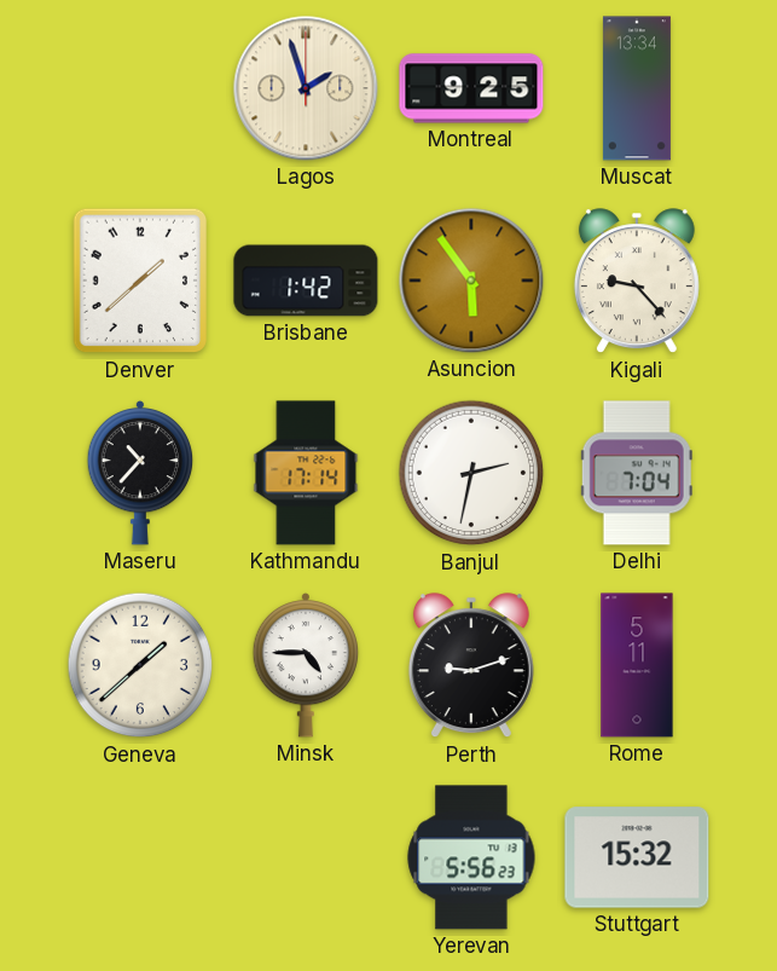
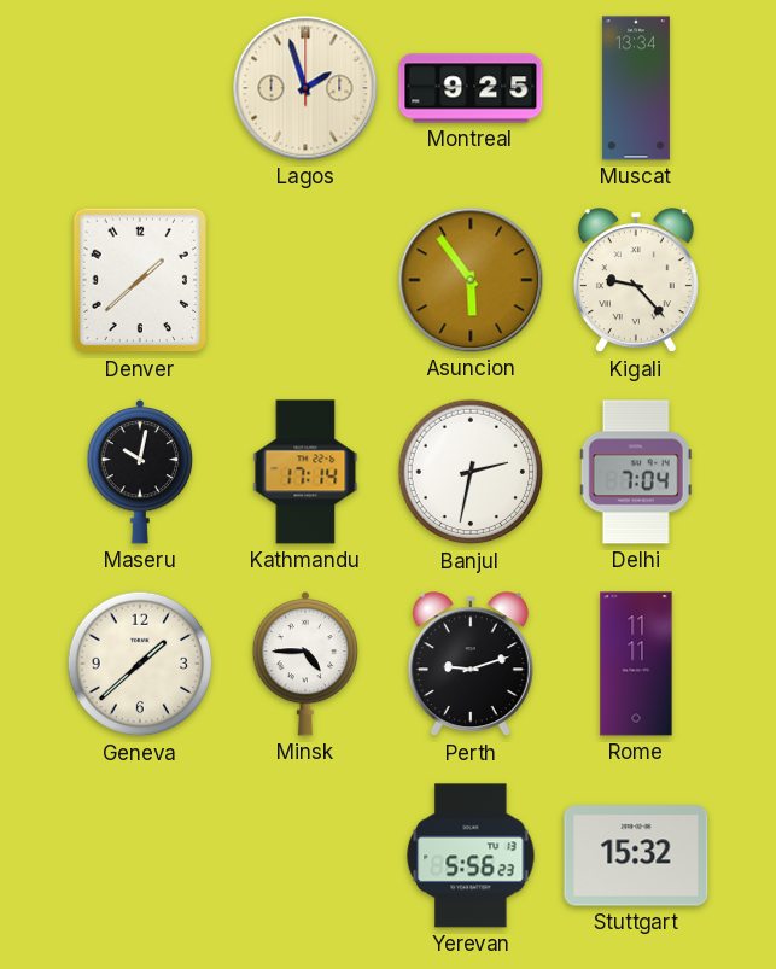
Brisbane: 1:42 -> none (306, 281)
Maseru: 10:37 -> 10:02 (140, 472)
Rome: 5:11 -> 11:11 (636, 664)
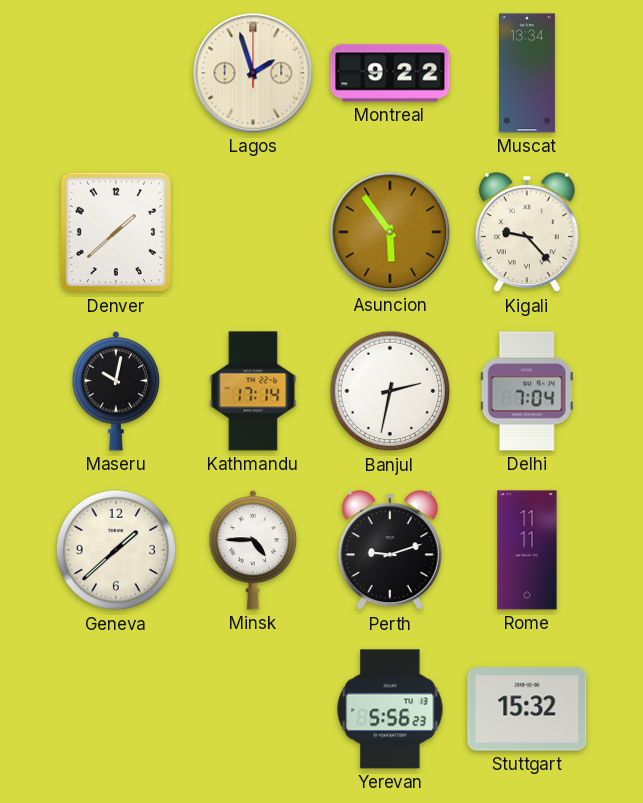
Montreal: 9:25 -> 9:22 (390, 73)
